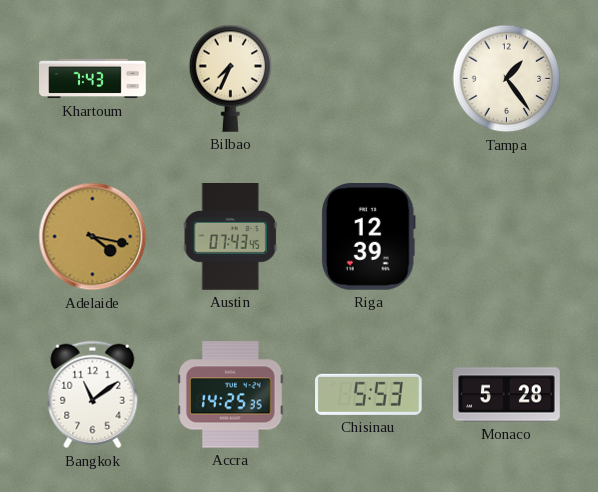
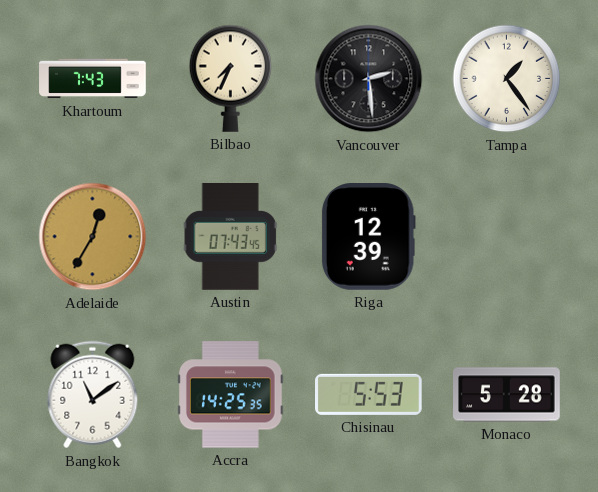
Vancouver: none -> 2:29 (369, 79)
Adelaide: 4:17 -> 12:35 (93, 237)
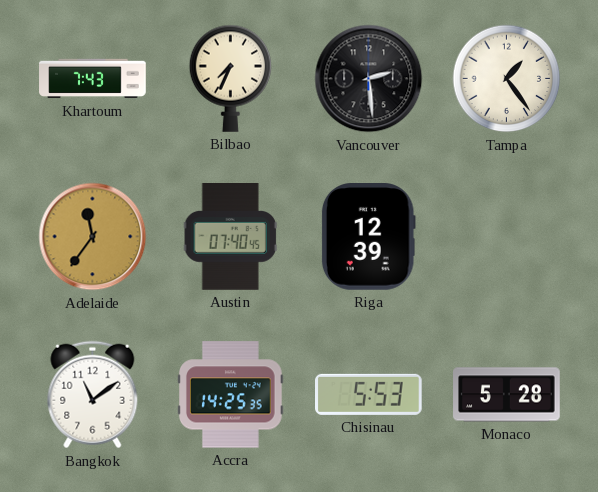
Adelaide: 12:35 -> 11:36 (93, 237)
Austin: 07:43 -> 07:40 (230, 237)
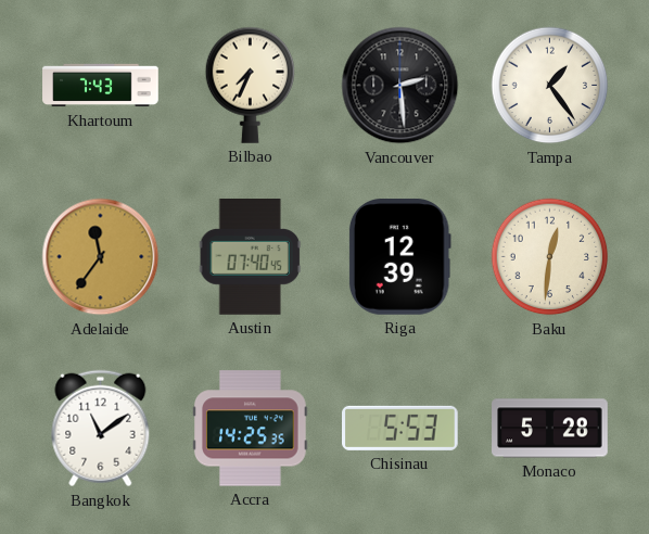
Baku: none -> 12:31 (550, 257)
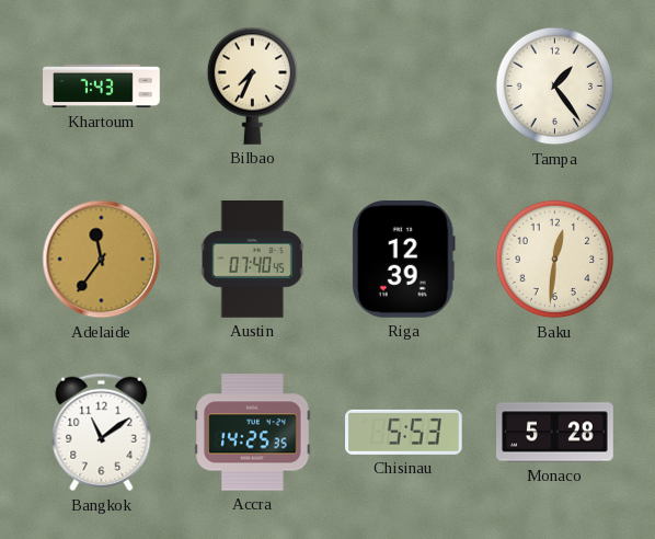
Vancouver: 2:29 -> none (400, 86)
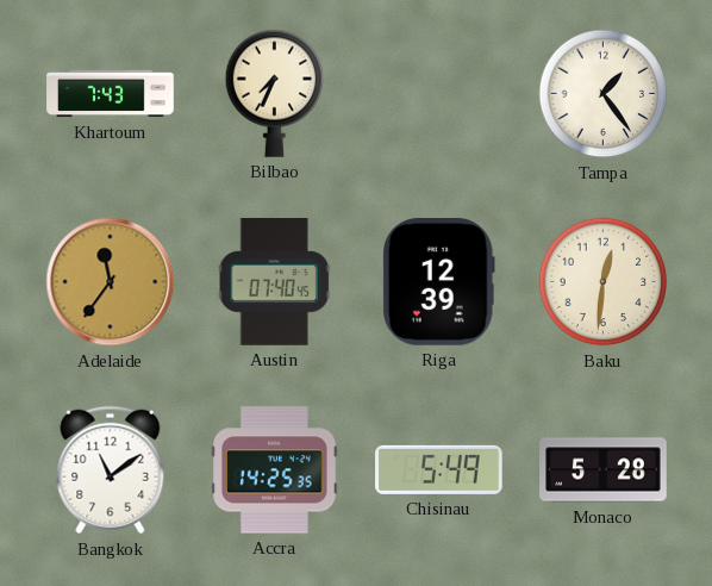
Chisinau: 5:53 -> 5:49 (439, 469)
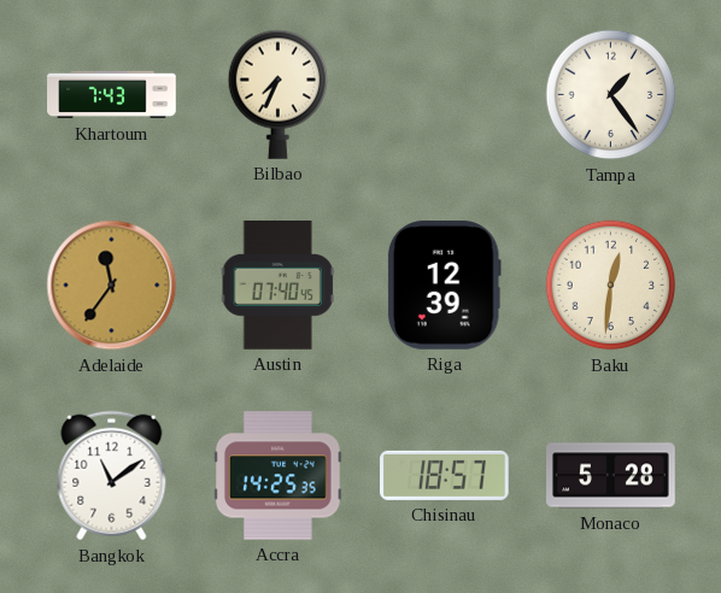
Chisinau: 5:49 -> 18:57 (445, 475)
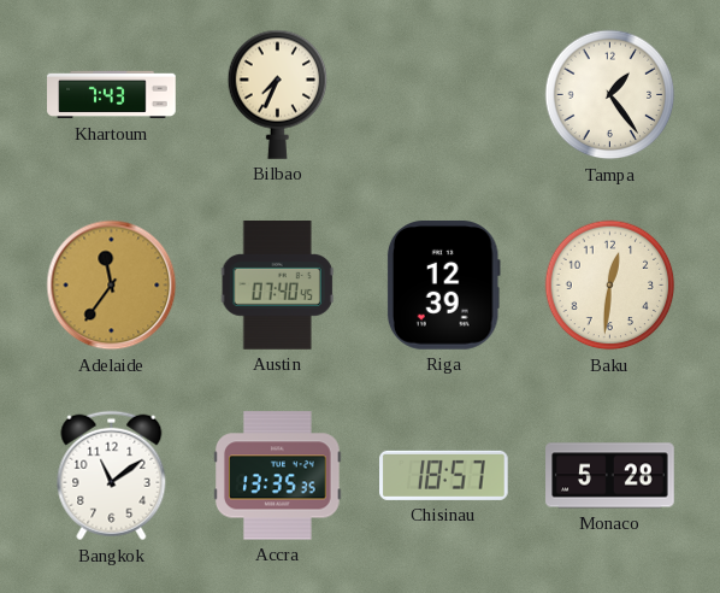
Accra: 14:25 -> 13:35 (278, 476)
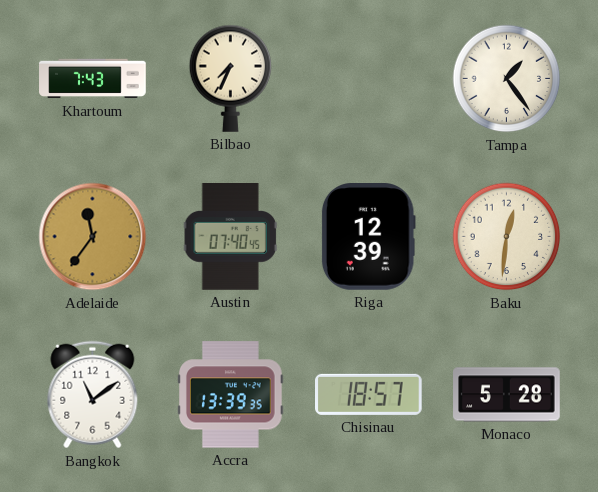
Accra: 13:35 -> 13:39 (231, 395)
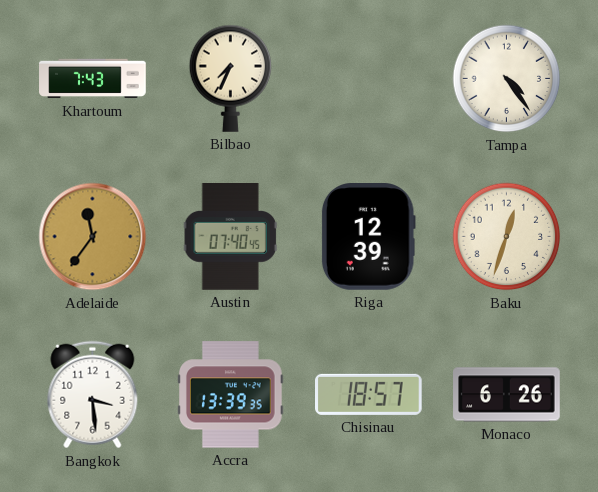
Tampa: 1:24 -> 4:24 (507, 79)
Baku: 12:31 -> 12:33 (507, 237)
Bangkok: 11:09 -> 3:29 (93, 395)
Monaco: 5:28 -> 6:26 (507, 395)
